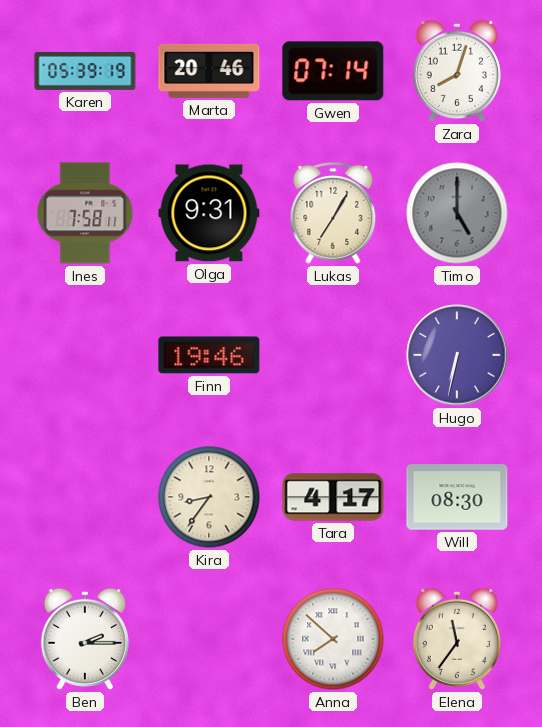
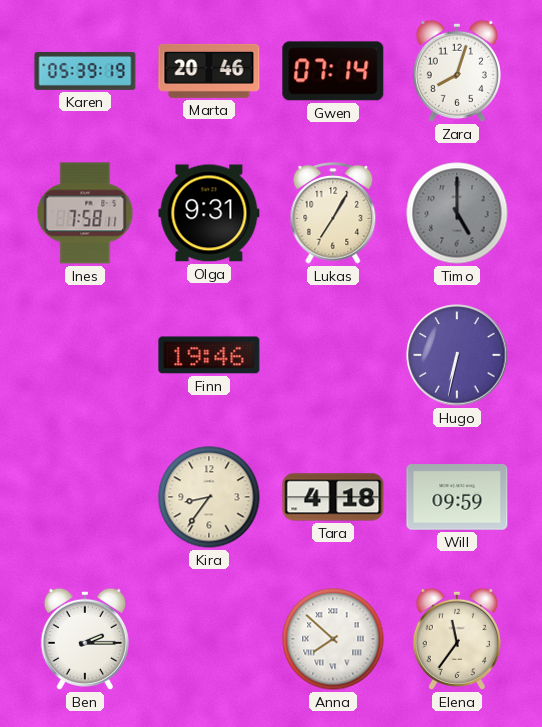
Tara: 4:17 -> 4:18 (333, 497)
Will: 08:30 -> 09:59 (457, 498)
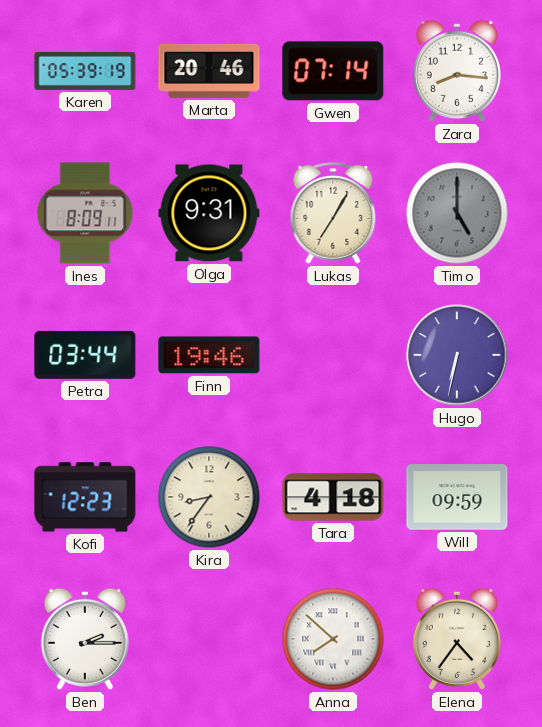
Zara: 8:03 -> 8:16 (457, 71)
Ines: 7:58 -> 8:09 (85, 213)
Petra: none -> 03:44 (85, 355)
Kofi: none -> 12:23 (85, 497)
Elena: 11:36 -> 4:36 (457, 639)
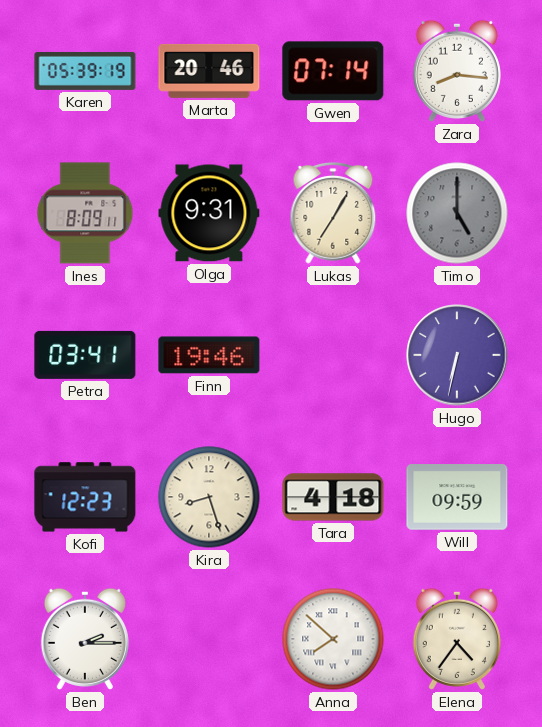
Petra: 03:44 -> 03:41 (85, 355)
Kira: 8:36 -> 8:27 (209, 497)
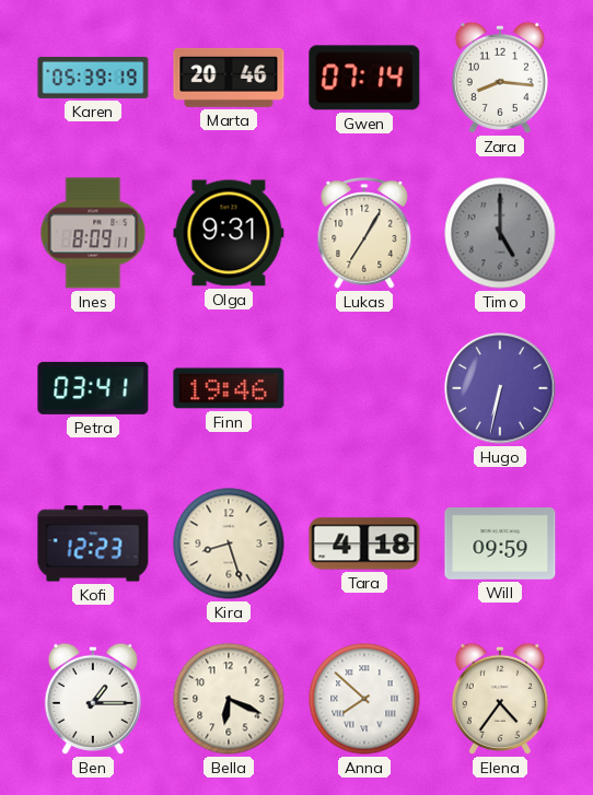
Ben: 2:15 -> 1:15 (93, 699)
Bella: none -> 6:19 (229, 699)
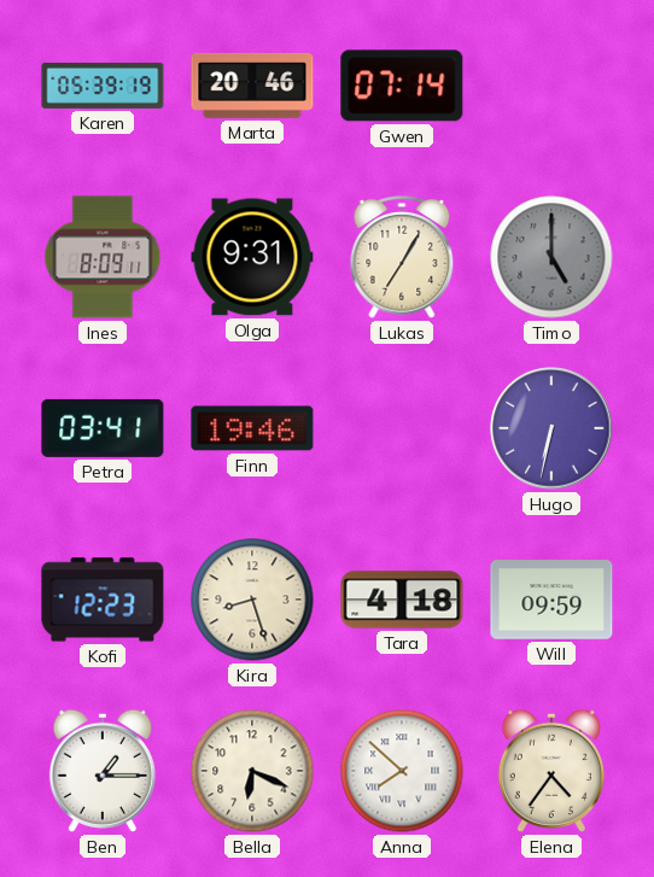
Zara: 8:16 -> none (500, 78)
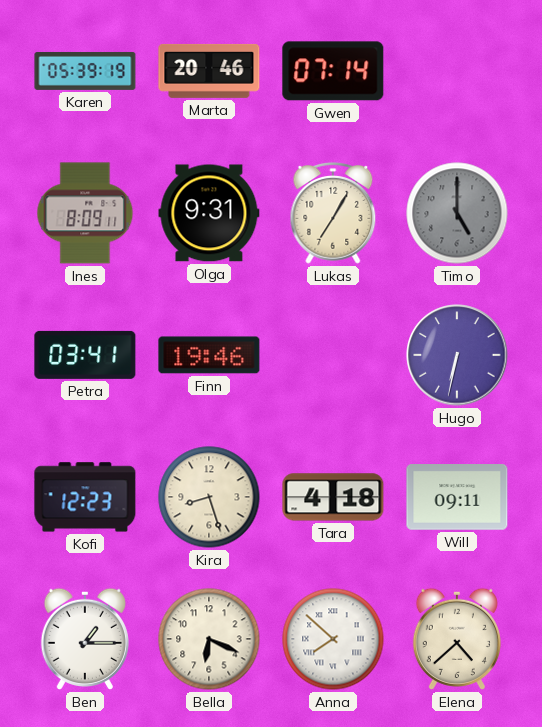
Will: 09:59 -> 09:11 (457, 498)
Elena: 4:36 -> 4:38 (457, 639)
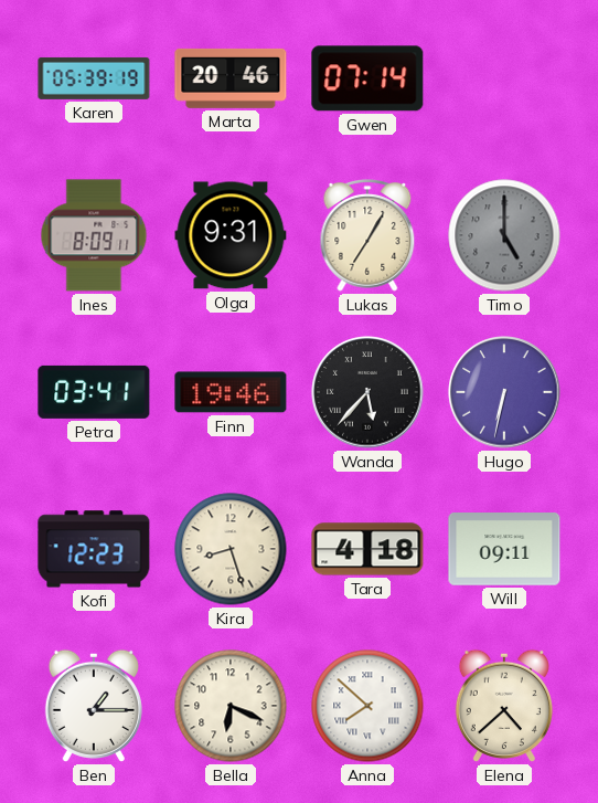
Wanda: none -> 5:37 (367, 392)
